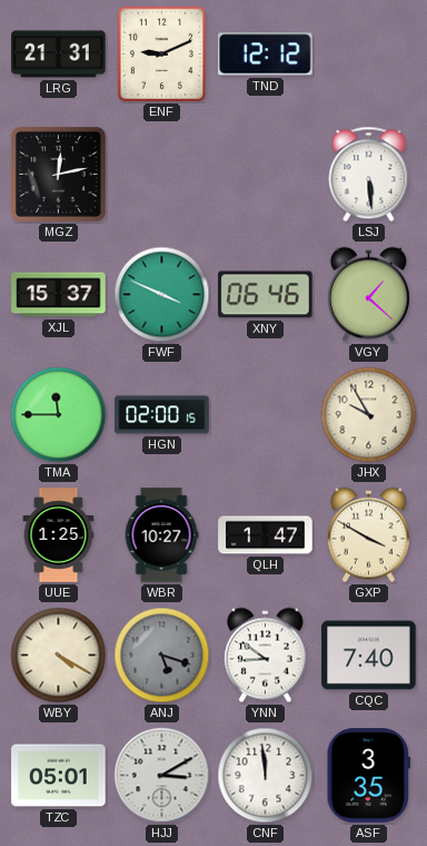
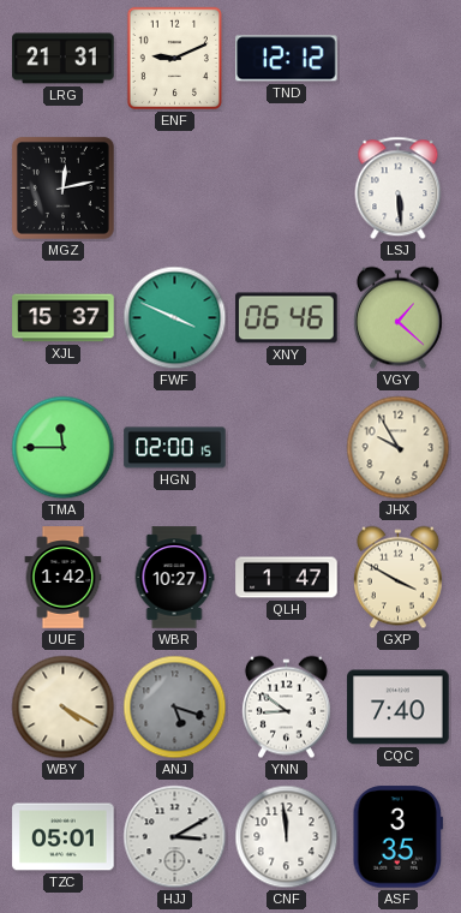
UUE: 1:25 -> 1:42 (64, 578)
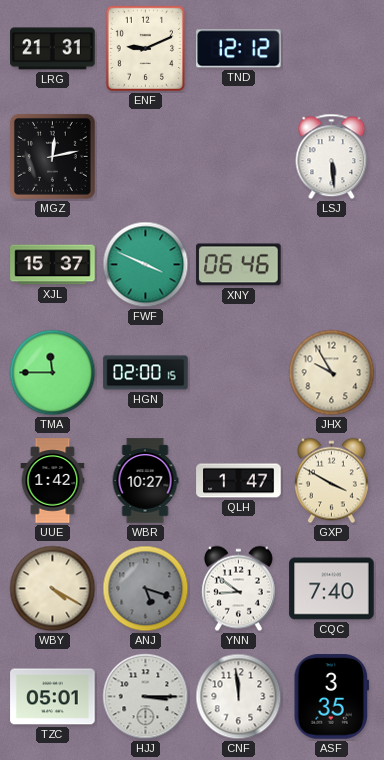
VGY: 1:22 -> none (397, 318)
HJJ: 3:10 -> 3:15 (146, 697)
